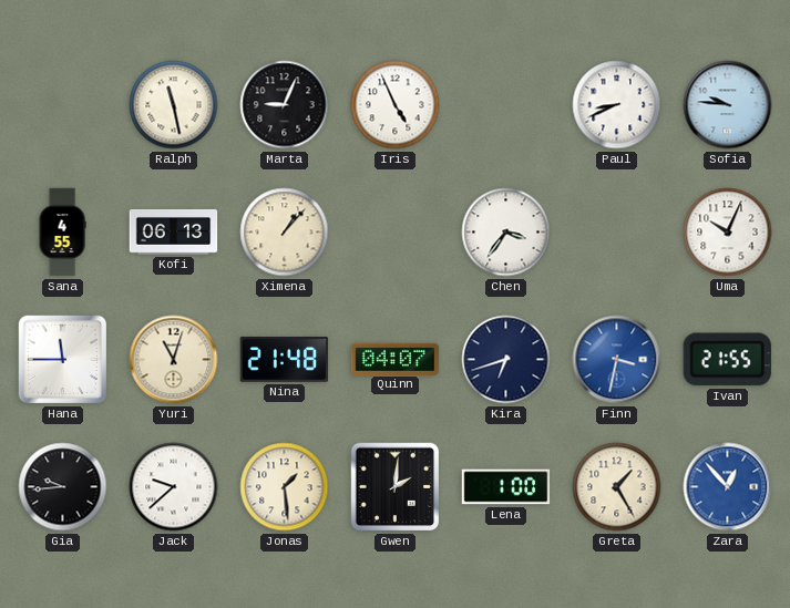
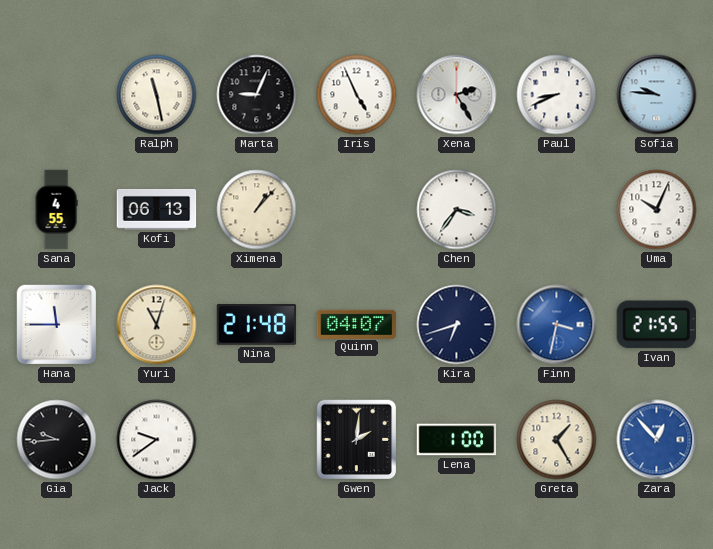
Xena: none -> 2:25 (457, 95)
Jack: 9:38 -> 9:39 (157, 440)
Jonas: 1:29 -> none (285, 487)
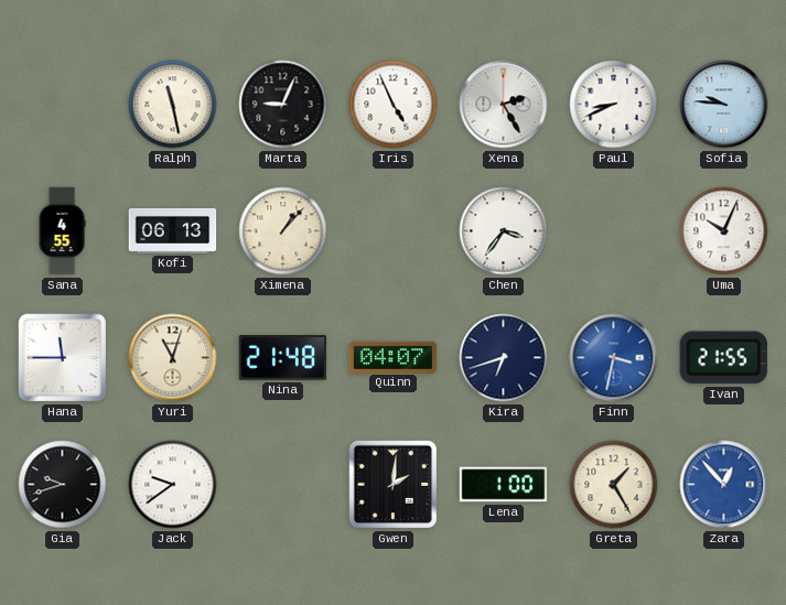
Gia: 9:44 -> 9:42 (63, 485)
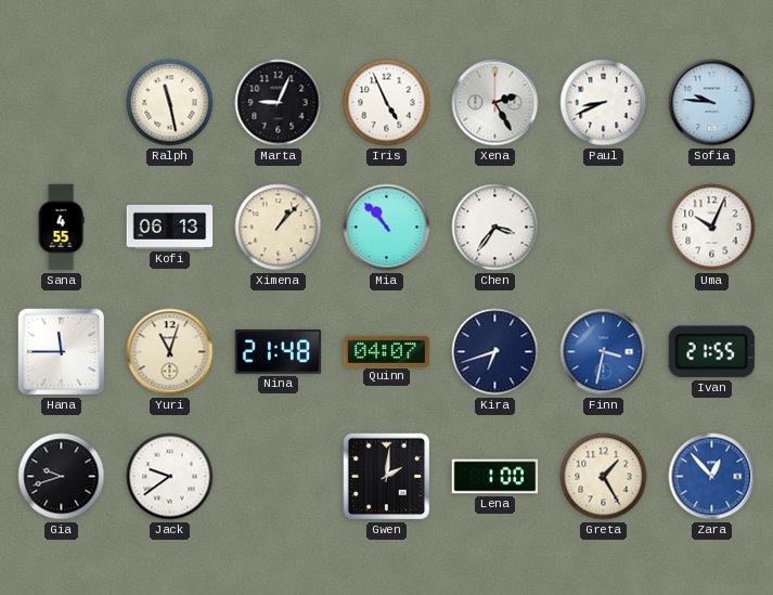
Mia: none -> 10:53 (387, 228)
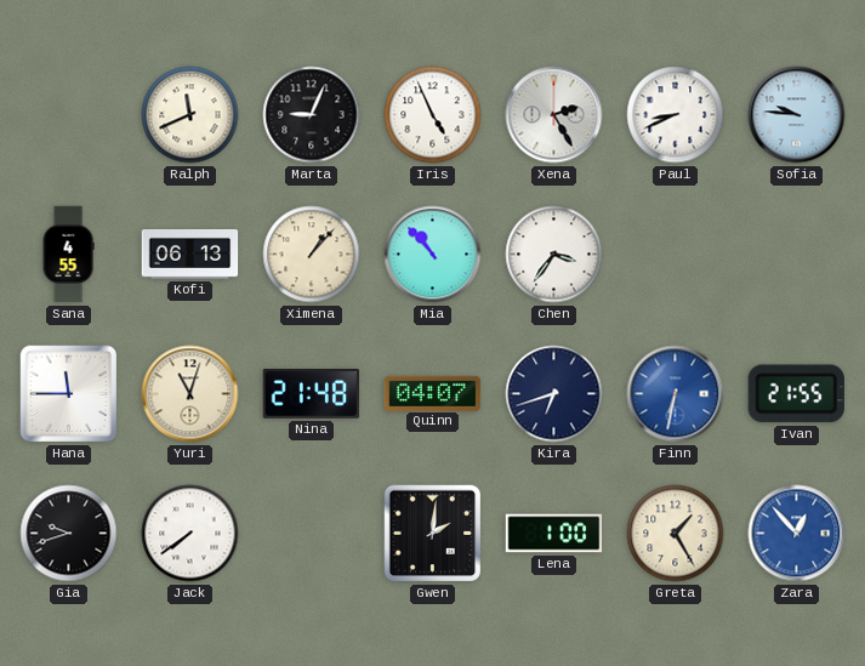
Ralph: 11:28 -> 11:41 (190, 115)
Uma: 10:04 -> none (712, 228)
Finn: 3:32 -> 6:32 (676, 394)
Jack: 9:39 -> 7:39 (190, 534)
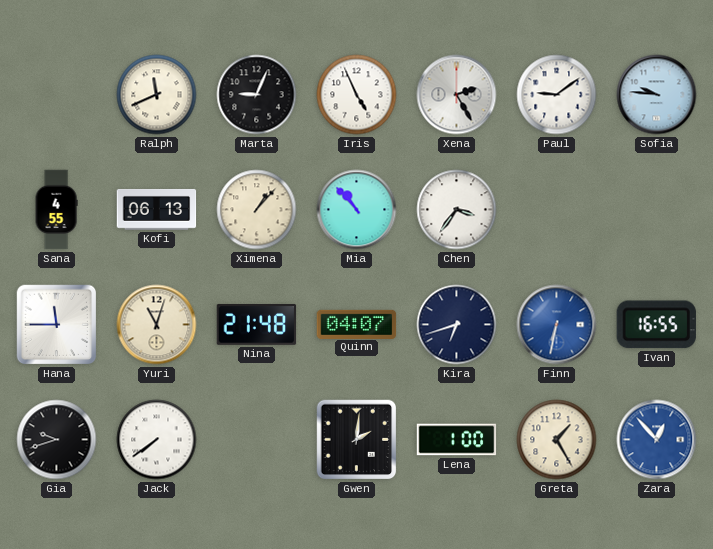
Paul: 8:41 -> 9:09 (557, 95)
Ivan: 21:55 -> 16:55 (656, 325)
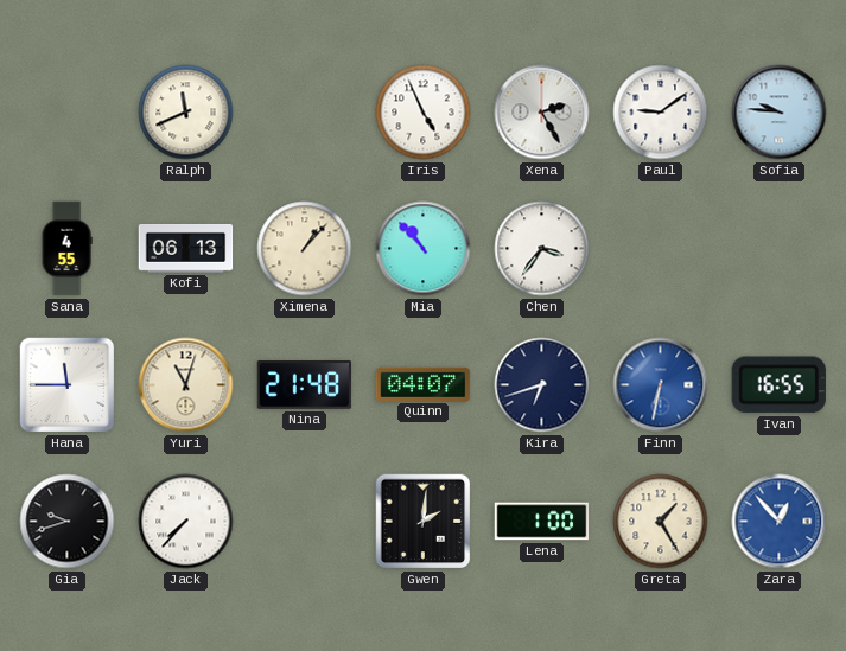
Marta: 9:04 -> none (257, 95)
Jack: 7:39 -> 7:37 (186, 522)
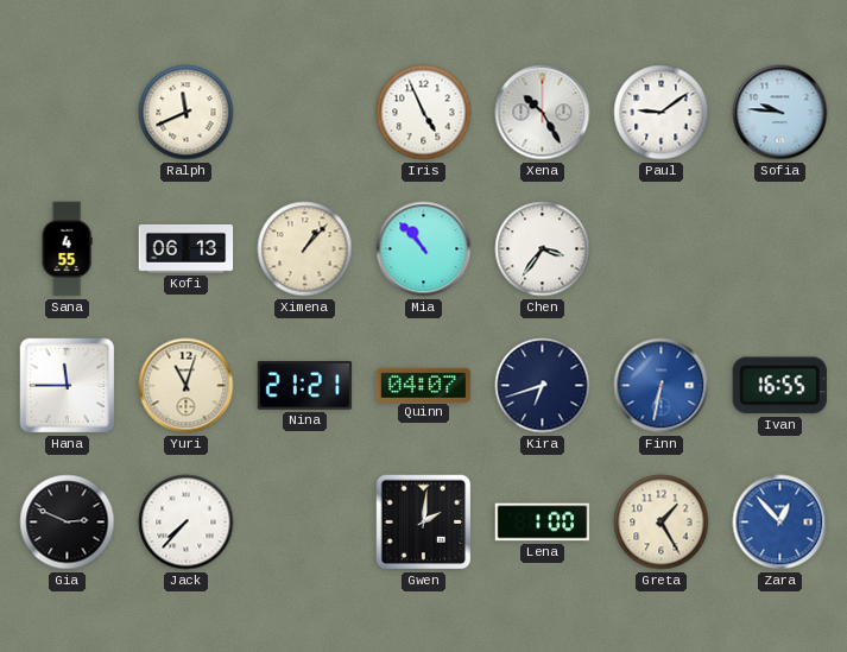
Xena: 2:25 -> 10:25 (543, 113)
Nina: 21:48 -> 21:21 (305, 386)
Gia: 9:42 -> 2:49 (68, 523)
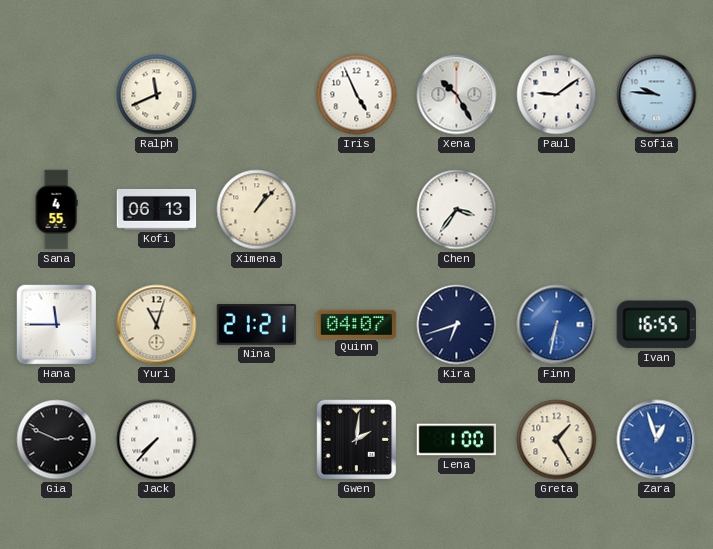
Mia: 10:53 -> none (424, 249)
Zara: 12:53 -> 12:57 (657, 440)
